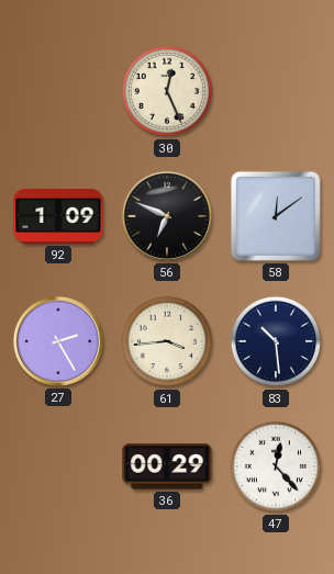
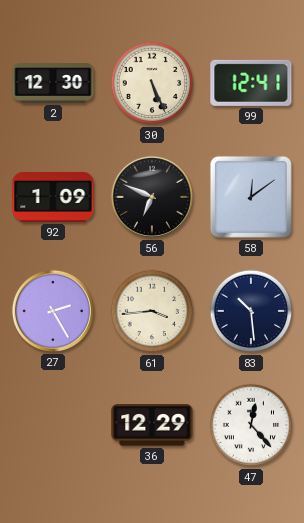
2: none -> 12:30 (53, 83)
30: 12:26 -> 5:26 (152, 83)
99: none -> 12:41 (251, 83)
36: 00:29 -> 12:29 (152, 425)
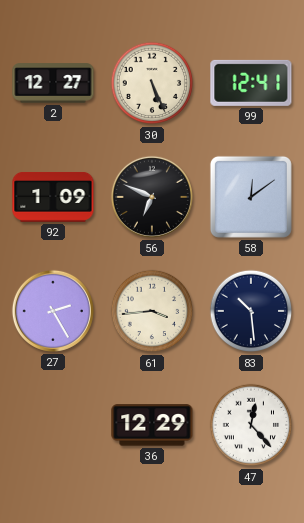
2: 12:30 -> 12:27 (53, 83)
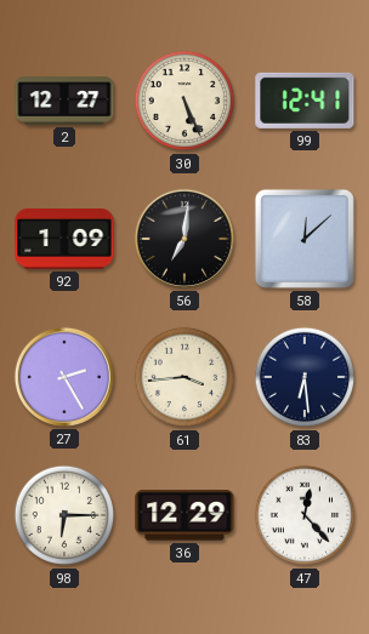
56: 6:49 -> 7:01 (184, 239)
58: 12:09 -> 12:08 (305, 239)
83: 10:29 -> 6:29 (305, 377)
98: none -> 6:15 (64, 515)
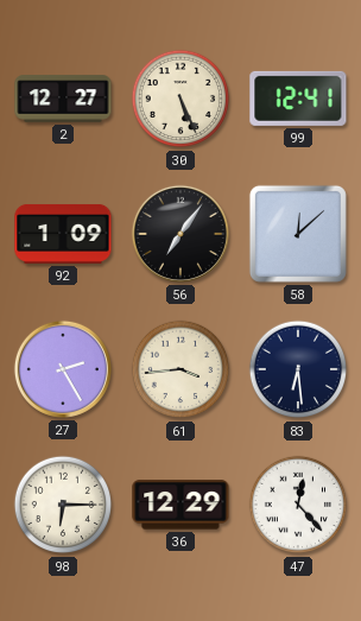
56: 7:01 -> 7:06 (180, 234)
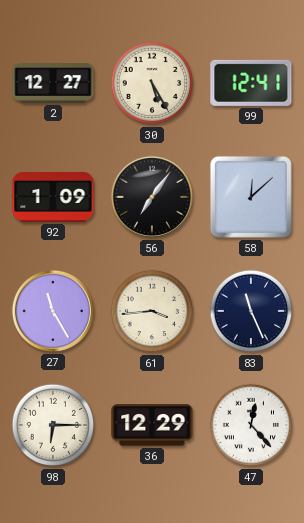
30: 5:26 -> 5:25 (152, 83)
27: 2:25 -> 11:25 (53, 311)
83: 6:29 -> 11:26 (251, 311)
